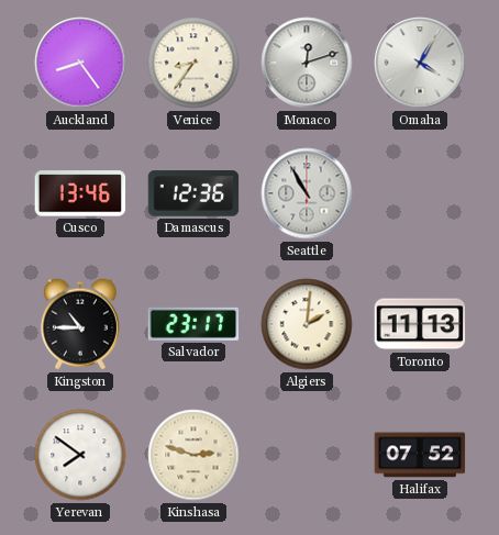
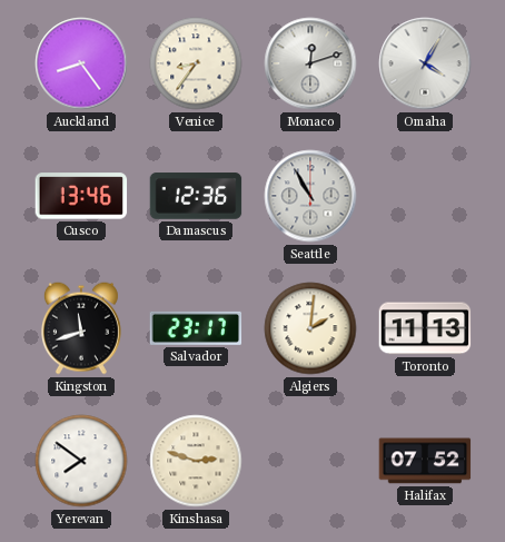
Kingston: 10:45 -> 11:42 (81, 328)
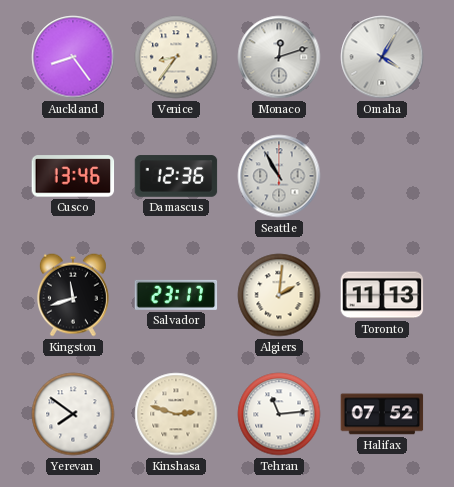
Tehran: none -> 11:14 (279, 414)
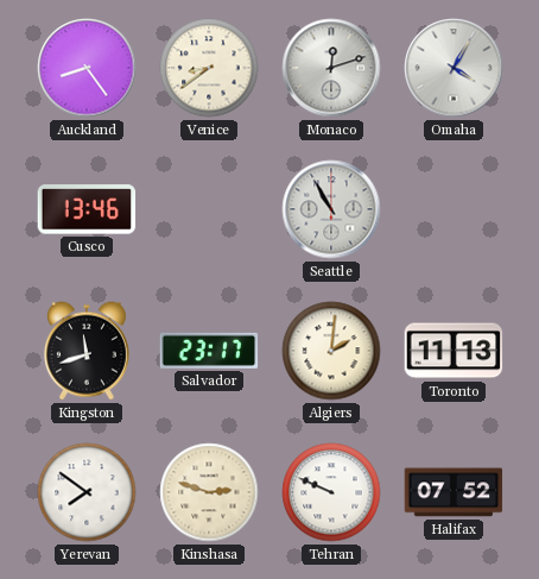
Venice: 8:36 -> 8:39 (209, 68)
Damascus: 12:36 -> none (176, 176)
Tehran: 11:14 -> 9:49 (331, 492)
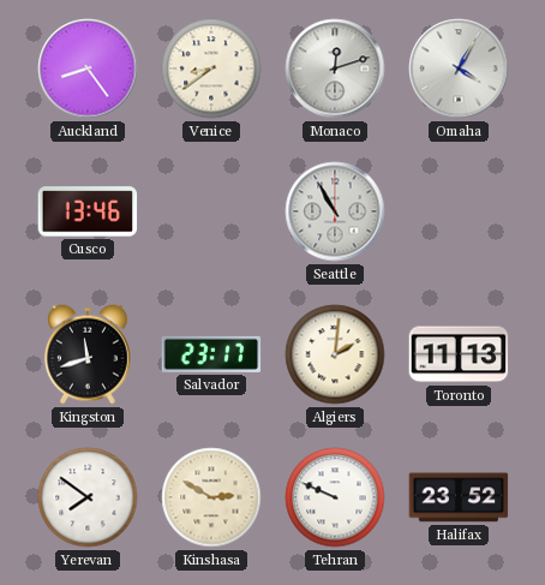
Kinshasa: 2:48 -> 2:50 (211, 497)
Halifax: 07:52 -> 23:52 (459, 497)
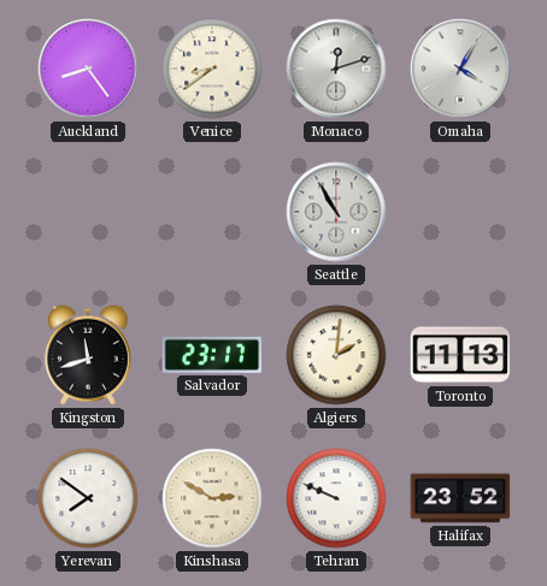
Cusco: 13:46 -> none (88, 211)
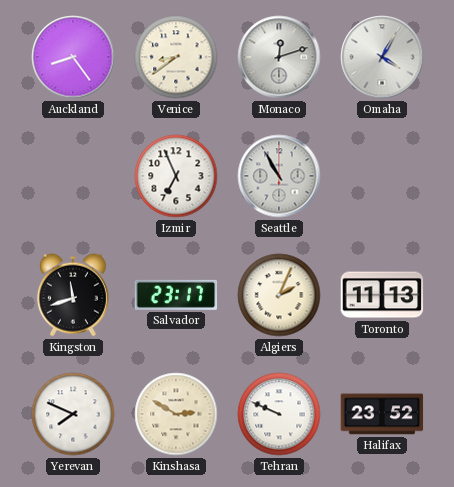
Izmir: none -> 6:56 (176, 176)
Algiers: 2:01 -> 2:04 (279, 295)
Yerevan: 7:51 -> 7:49 (73, 414)
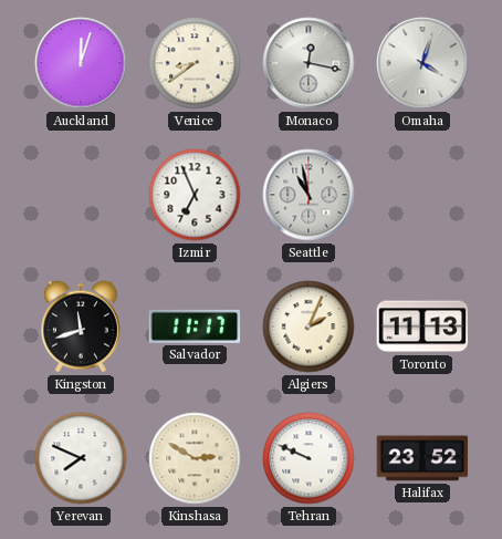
Auckland: 8:24 -> 12:03 (81, 63)
Monaco: 12:12 -> 12:17 (308, 63)
Omaha: 4:05 -> 4:03 (422, 63)
Seattle: 10:55 -> 10:58 (308, 195)
Salvador: 23:17 -> 11:17 (195, 326)
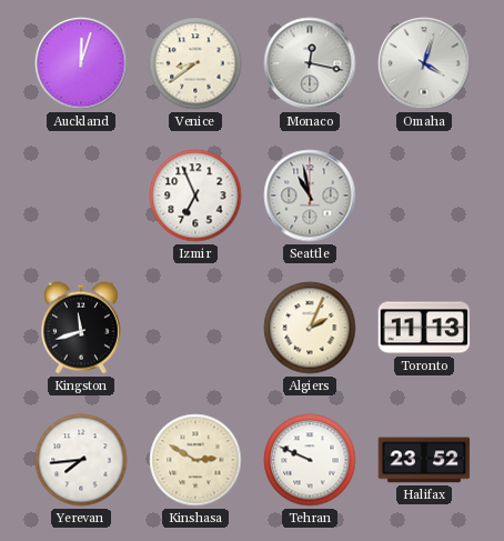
Salvador: 11:17 -> none (195, 326)
Yerevan: 7:49 -> 7:44 (81, 460)
